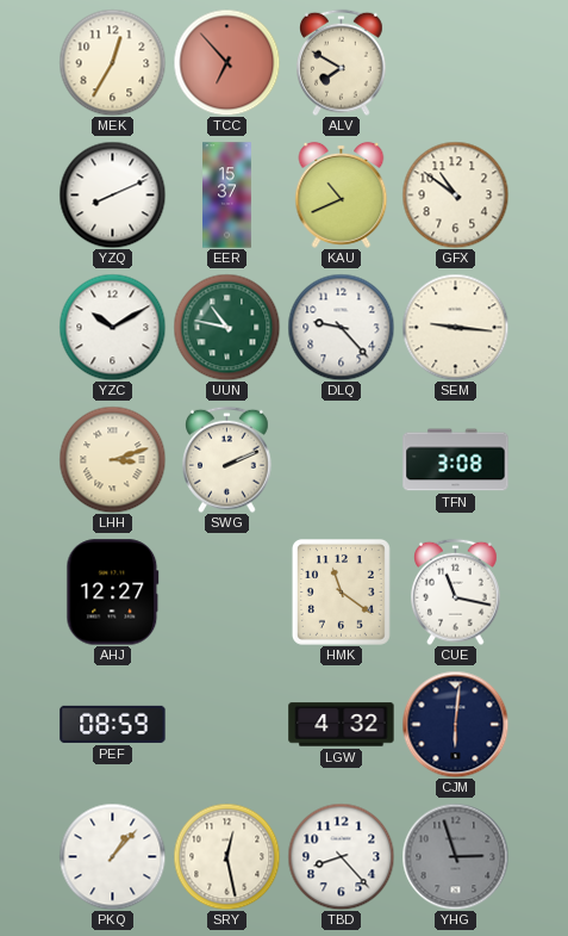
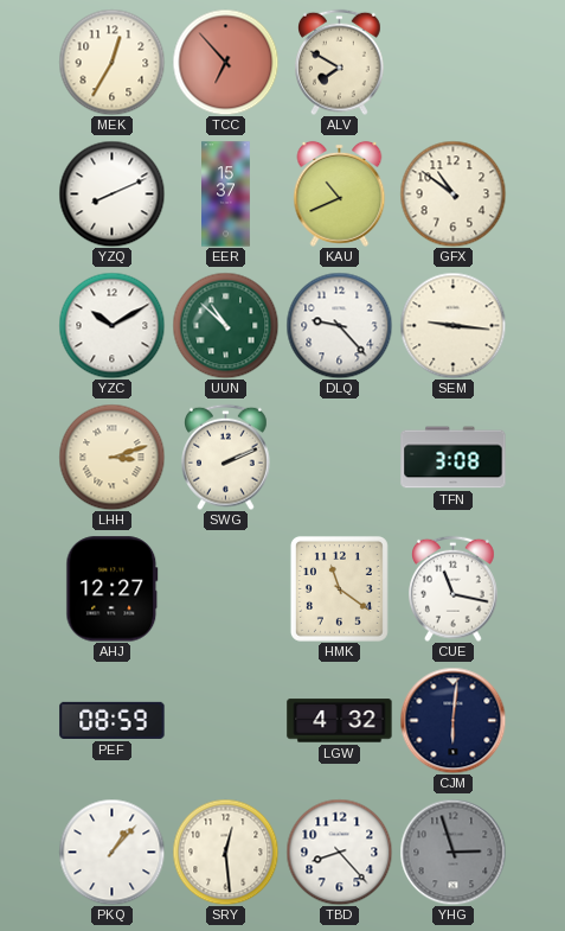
UUN: 10:47 -> 10:52 (225, 325)
SRY: 12:28 -> 12:29 (225, 852)
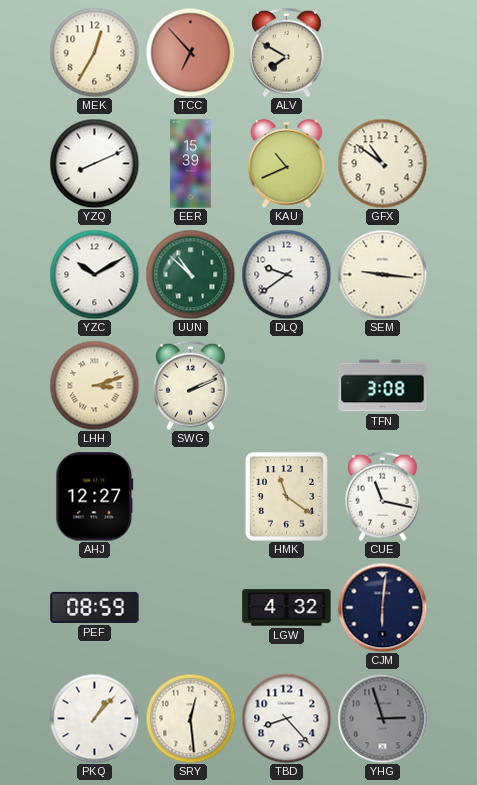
EER: 15:37 -> 15:39 (191, 164)
DLQ: 9:23 -> 9:39 (286, 274)
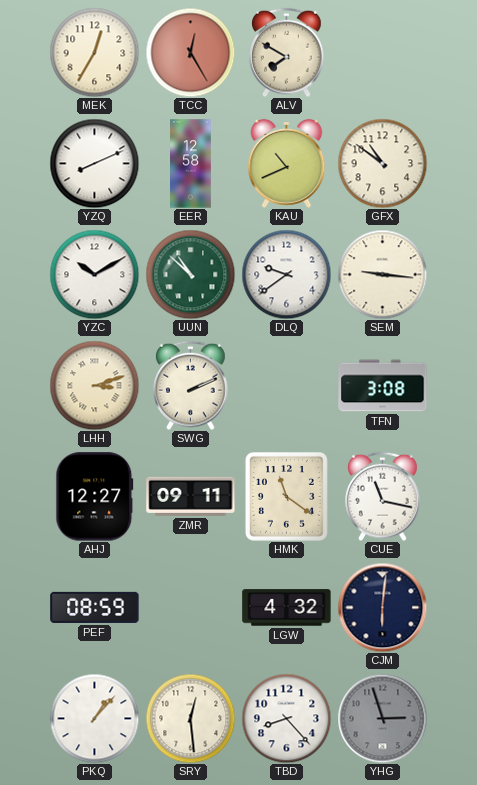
TCC: 6:53 -> 12:25 (190, 52)
EER: 15:39 -> 12:58 (191, 164)
ZMR: none -> 09:11 (191, 496)
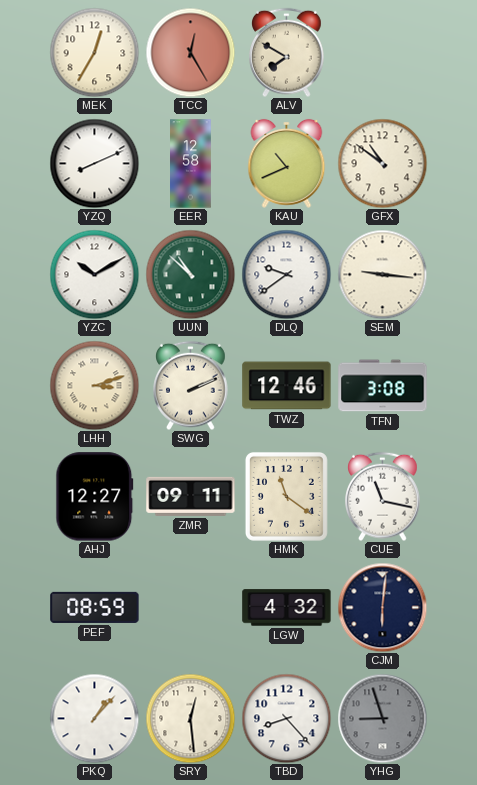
TWZ: none -> 12:46 (287, 386)
YHG: 2:57 -> 8:57 (382, 718)
